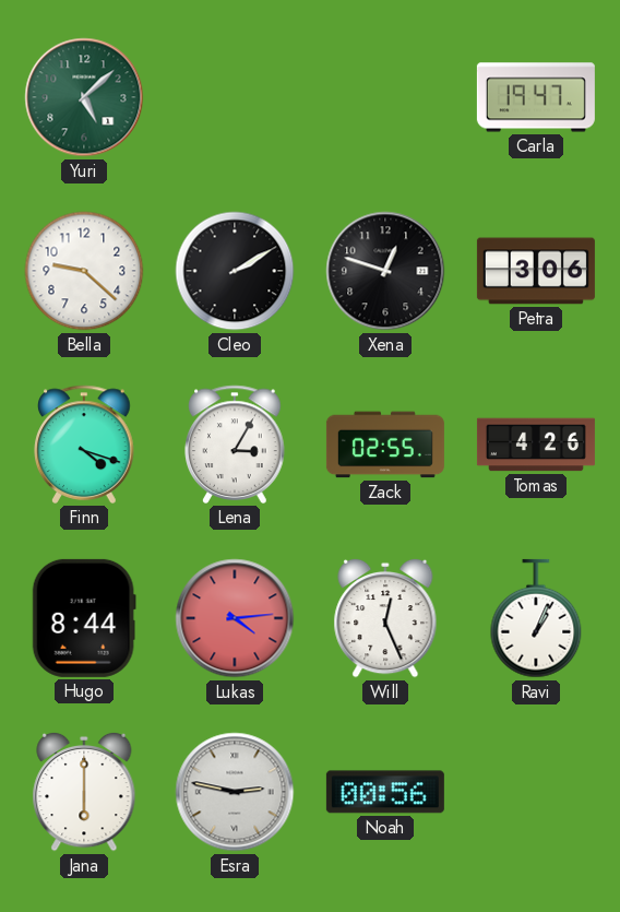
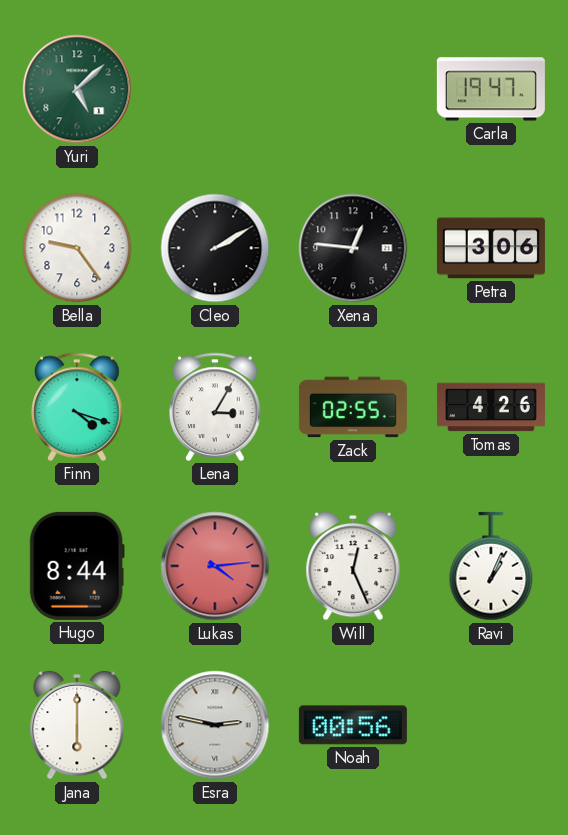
Bella: 9:22 -> 9:24 (77, 248)
Xena: 12:48 -> 12:46 (353, 248)
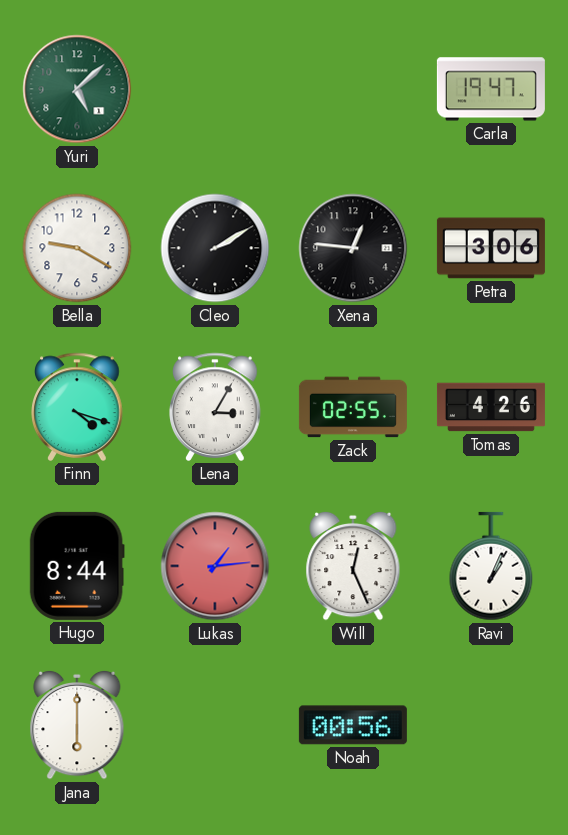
Bella: 9:24 -> 9:20 (77, 248)
Lukas: 4:14 -> 1:14 (215, 566)
Esra: 2:47 -> none (215, 725)
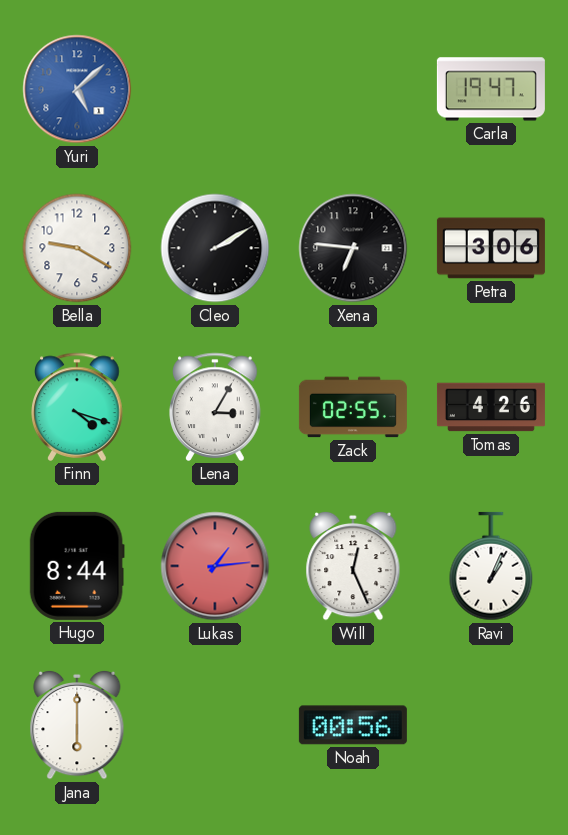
Yuri dial: green -> blue (77, 89)
Xena: 12:46 -> 6:46 (353, 248)
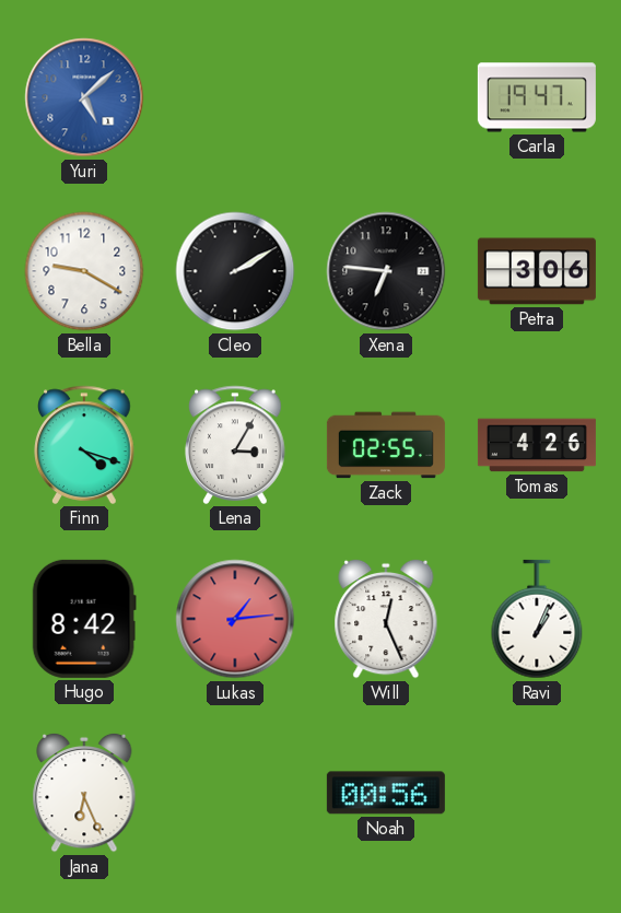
Hugo: 8:44 -> 8:42 (84, 619)
Jana: 6:00 -> 6:26 (84, 793)
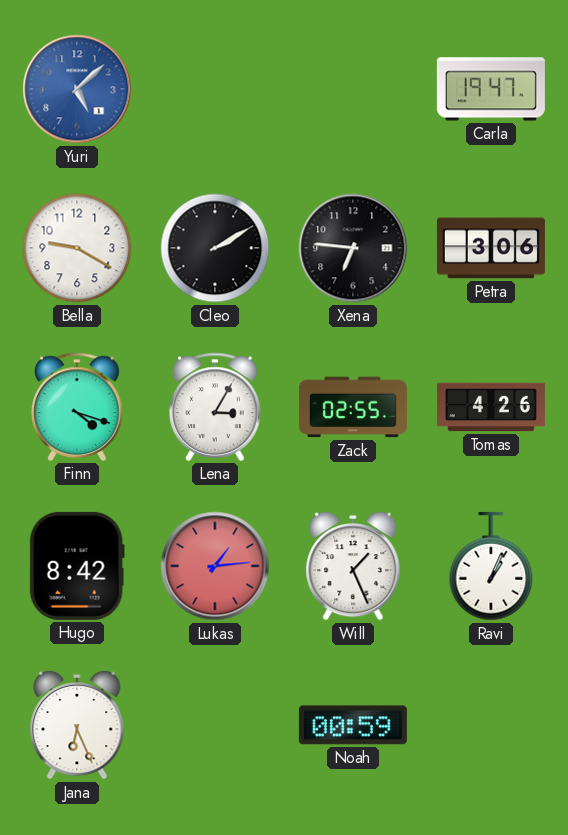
Will: 12:26 -> 1:26 (353, 566)
Noah: 00:56 -> 00:59 (353, 725)
